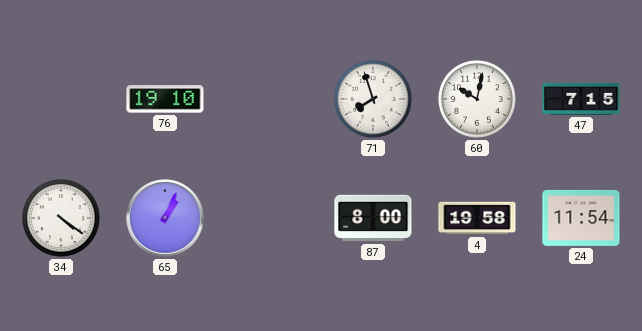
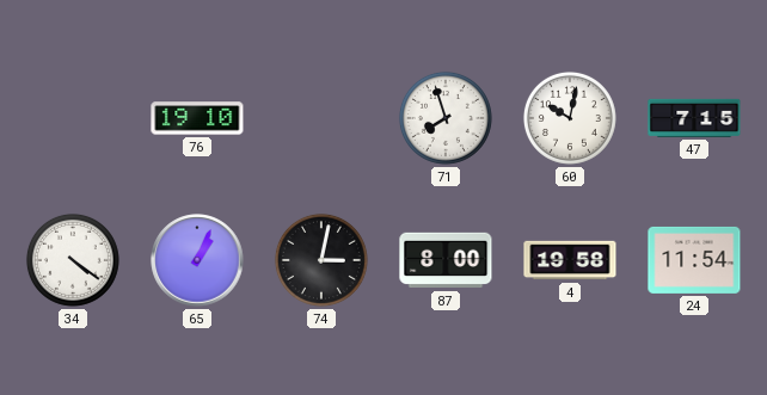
74: none -> 3:02 (321, 260)
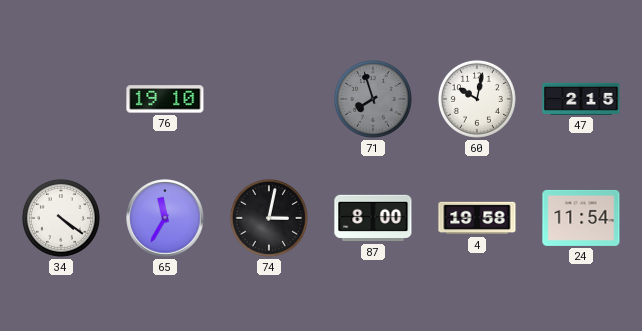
71 dial: white -> grey (373, 99)
47: 7:15 -> 2:15 (581, 99)
65: 1:04 -> 11:35 (165, 218)
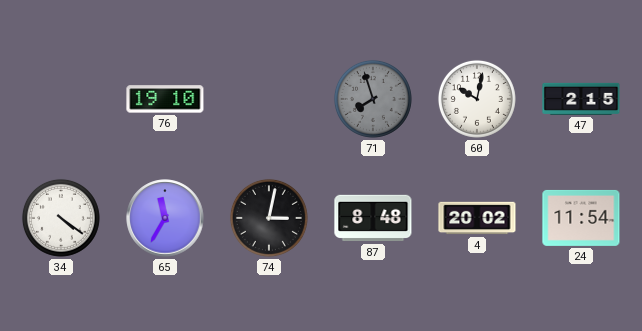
87: 8:00 -> 8:48 (373, 218)
4: 19:58 -> 20:02 (477, 218)
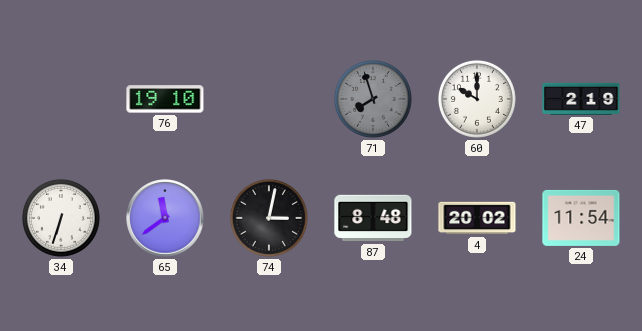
60: 10:02 -> 10:00 (477, 99)
47: 2:15 -> 2:19 (581, 99)
34: 4:21 -> 6:33 (61, 218)
65: 11:35 -> 11:39 (165, 218)
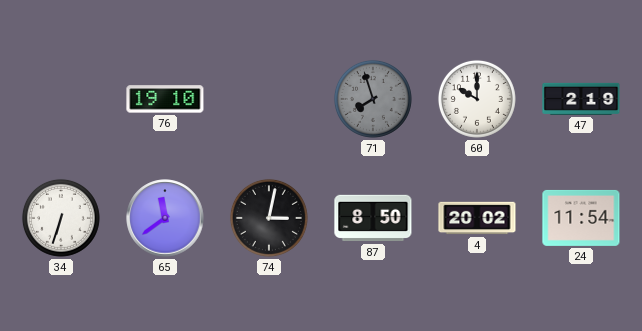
87: 8:48 -> 8:50 (373, 218)
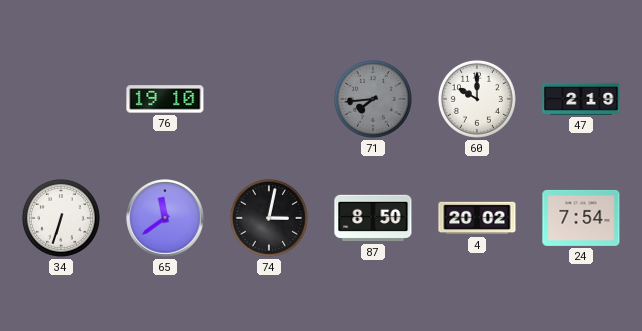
71: 7:57 -> 7:44 (373, 99)
24: 11:54 -> 7:54 (581, 218)
